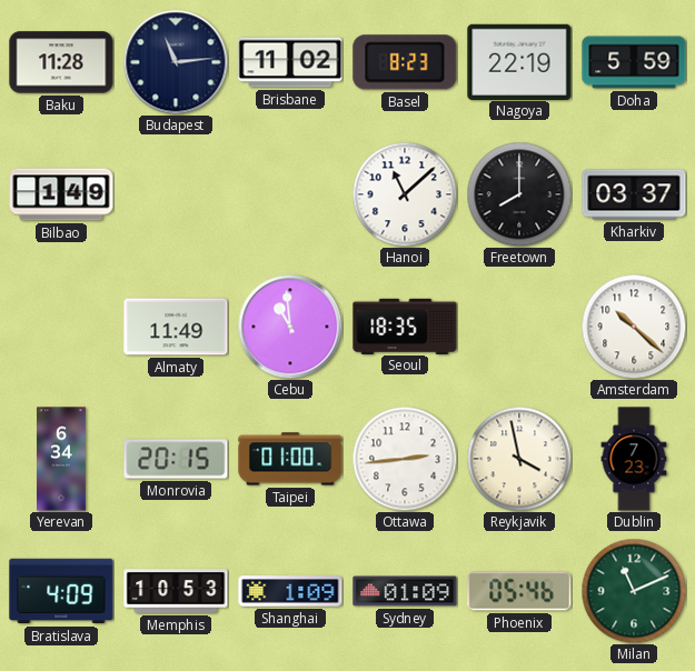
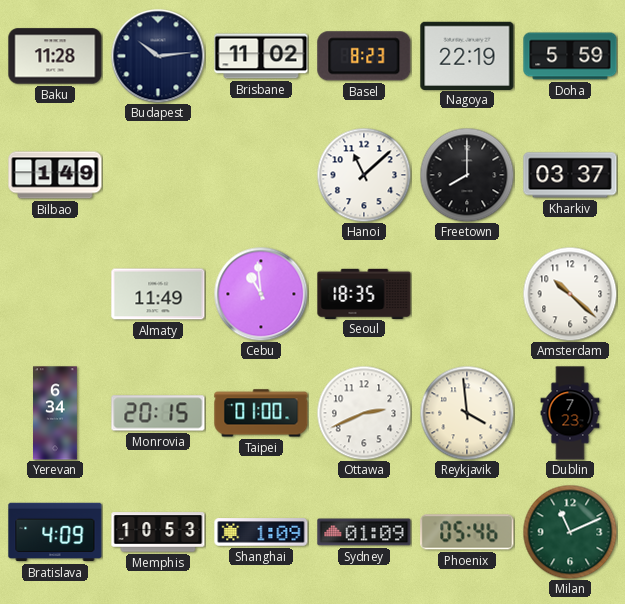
Budapest: 11:14 -> 10:14 (158, 56)
Ottawa: 2:44 -> 2:41 (364, 413)
Reykjavik: 3:58 -> 3:59 (467, 413)
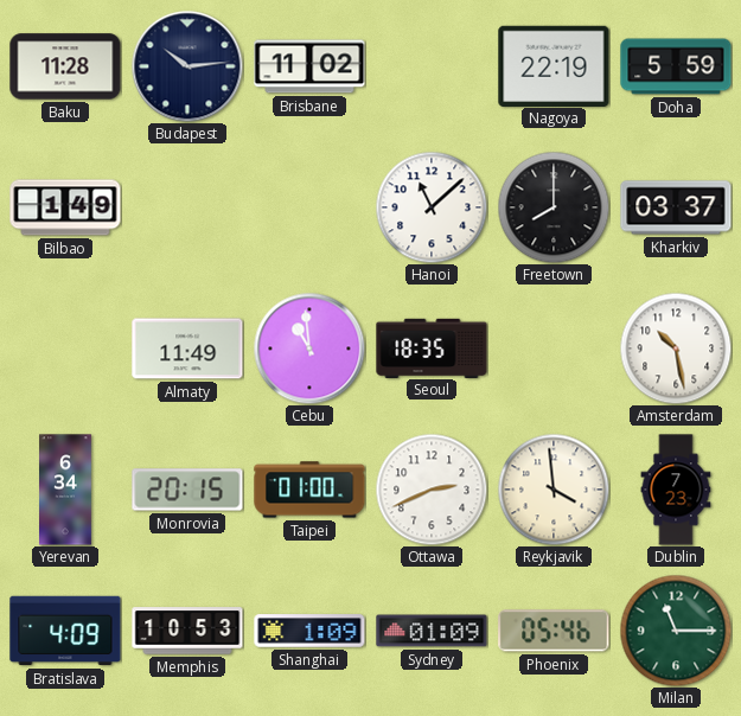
Basel: 8:23 -> none (364, 56)
Amsterdam: 10:22 -> 10:28 (676, 349)
Milan: 11:11 -> 11:15 (676, 631)
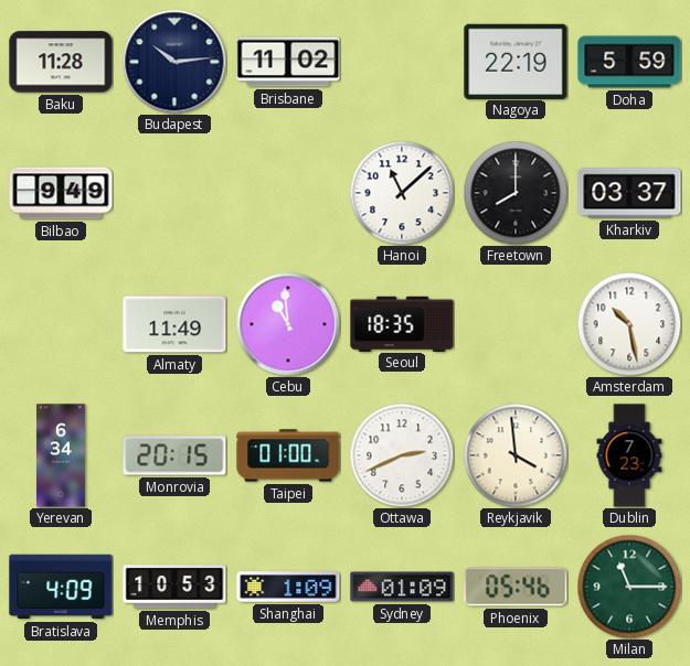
Bilbao: 1:49 -> 9:49 (61, 193)
